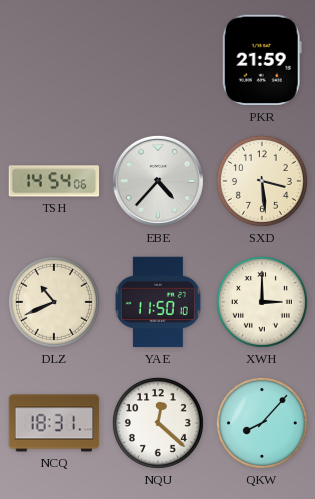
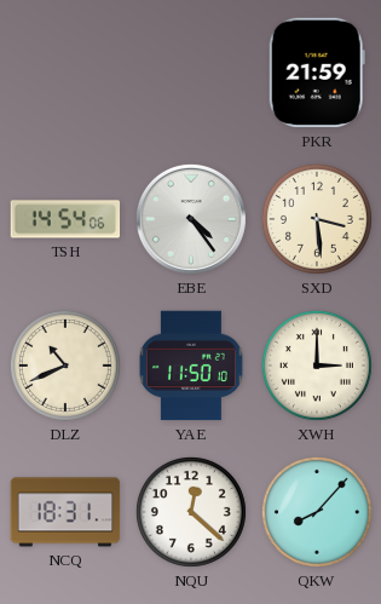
EBE: 4:37 -> 4:24 (191, 219)
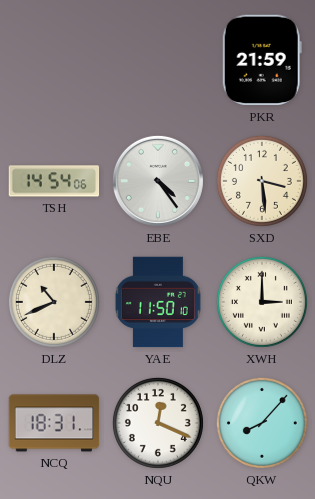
NQU: 12:22 -> 12:19 (158, 423)
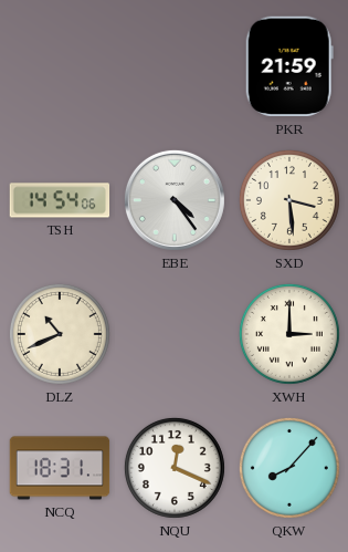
YAE: 11:50 -> none (158, 302)
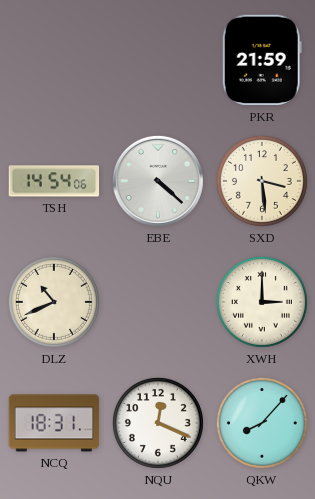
EBE: 4:24 -> 4:22 (158, 181)
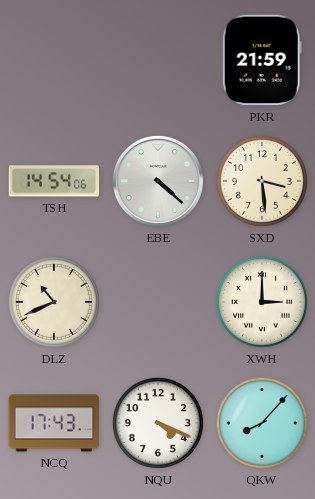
NCQ: 18:31 -> 17:43 (54, 423)
NQU: 12:19 -> 4:19 (158, 423)
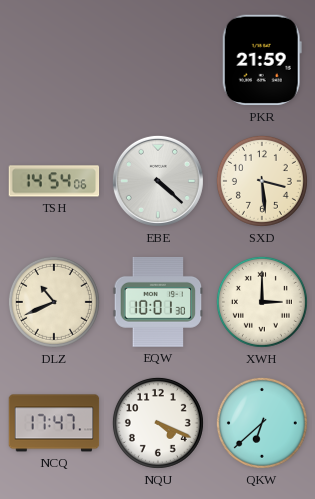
EQW: none -> 10:01 (158, 302)
NCQ: 17:43 -> 17:47 (54, 423)
QKW: 8:07 -> 6:38 (262, 423)
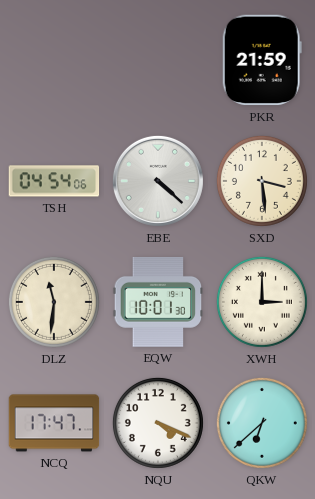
TSH: 14:54 -> 04:54 (54, 181)
DLZ: 10:41 -> 11:31 (54, 302)
